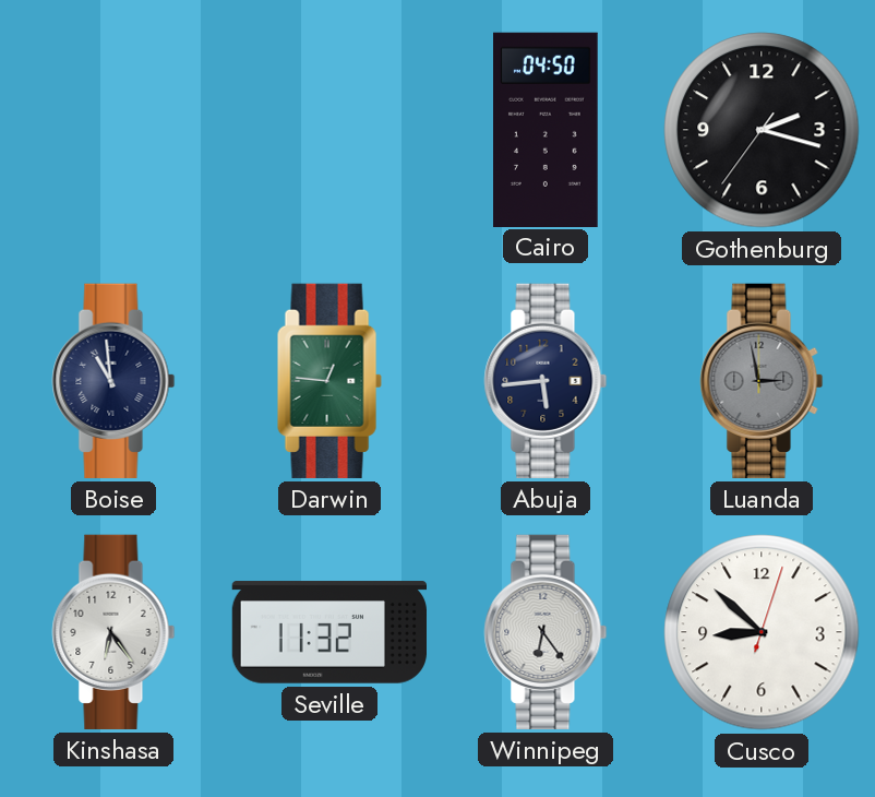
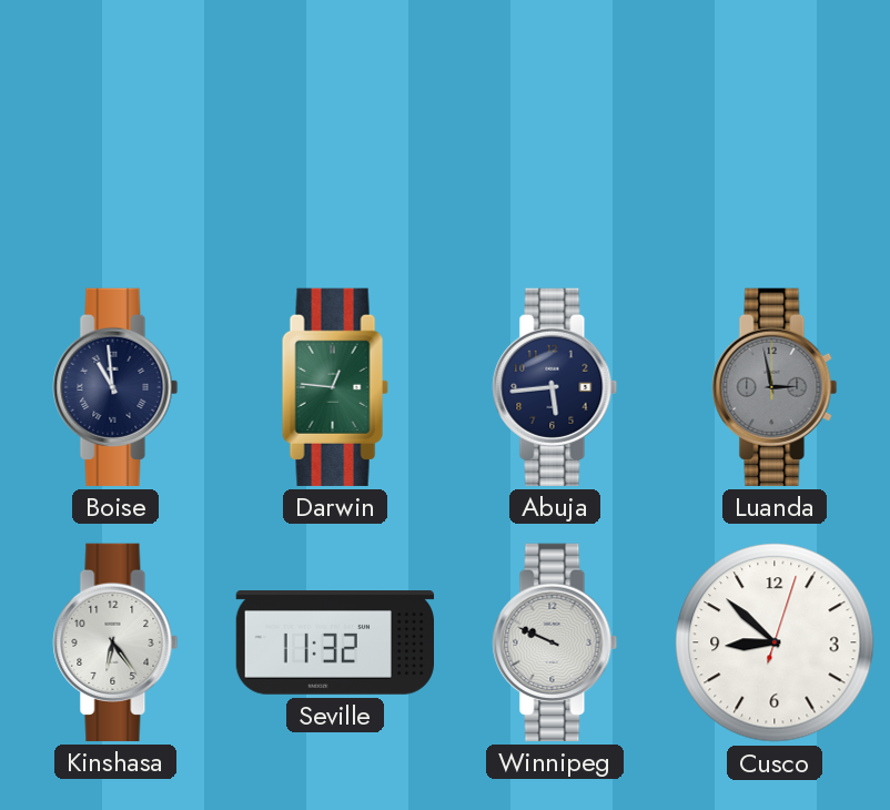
Cairo: 04:50 -> none (546, 129)
Gothenburg: 2:17 -> none (762, 130)
Winnipeg: 6:24 -> 9:49 (555, 642)
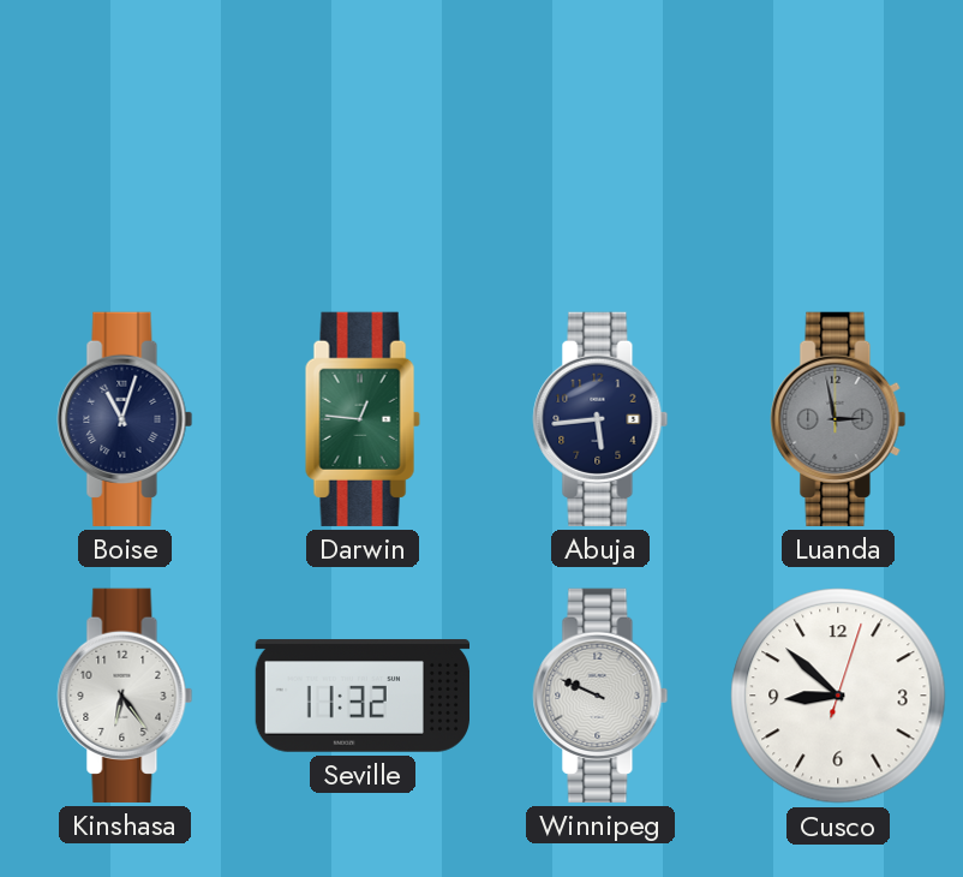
Boise: 10:59 -> 11:03 (125, 419)
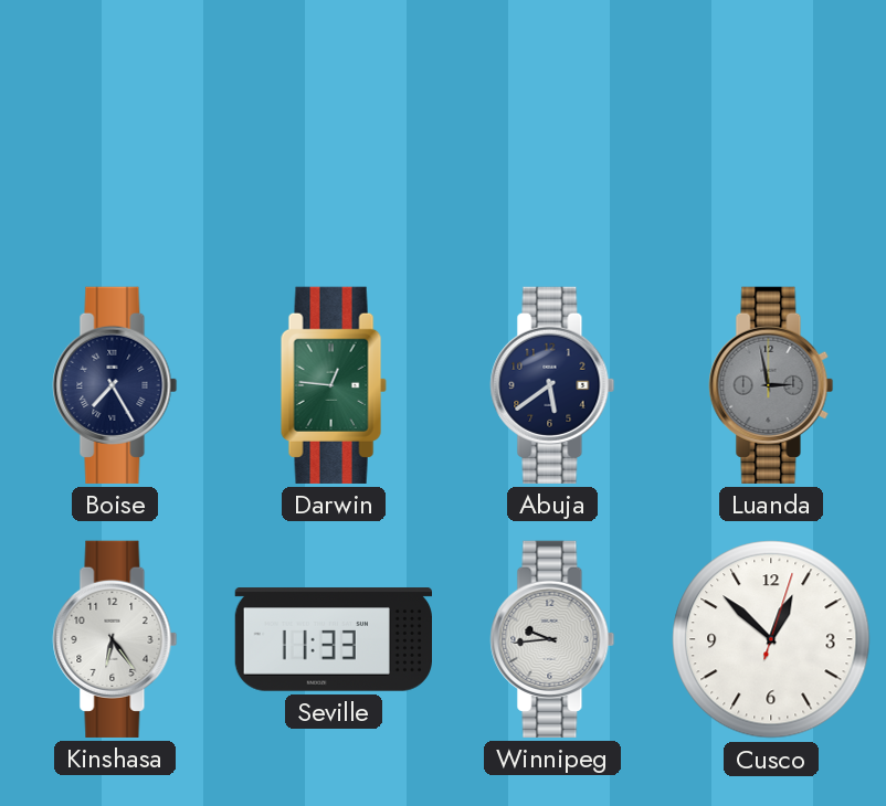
Boise: 11:03 -> 7:25 (115, 385)
Abuja: 5:44 -> 5:39 (552, 385)
Seville: 11:32 -> 11:33 (333, 639)
Winnipeg: 9:49 -> 9:44 (552, 639)
Cusco: 8:52 -> 12:52 (771, 639)
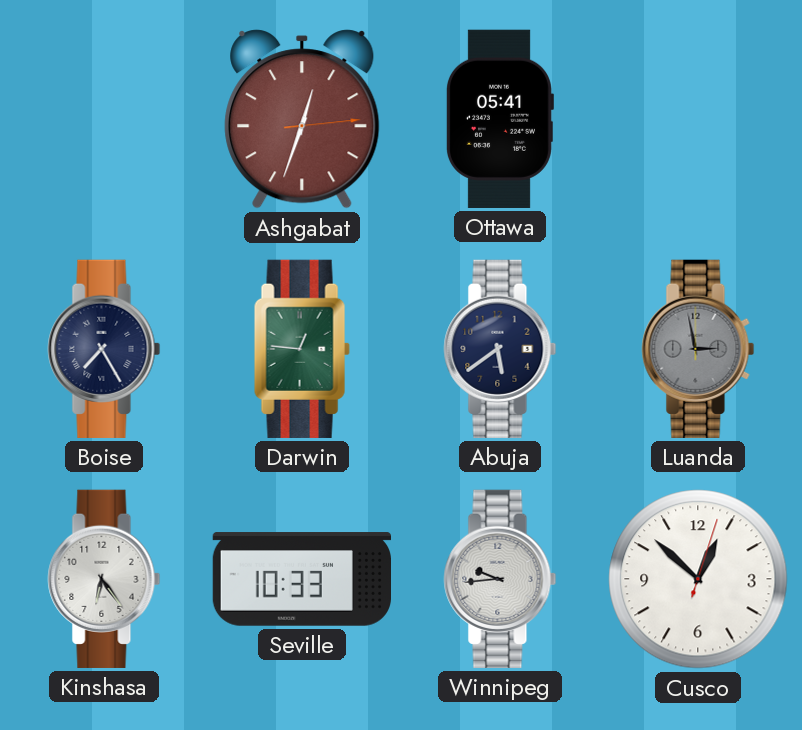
Ashgabat: none -> 12:33 (302, 119)
Ottawa: none -> 05:41 (499, 119)
Seville: 11:33 -> 10:33 (301, 579)
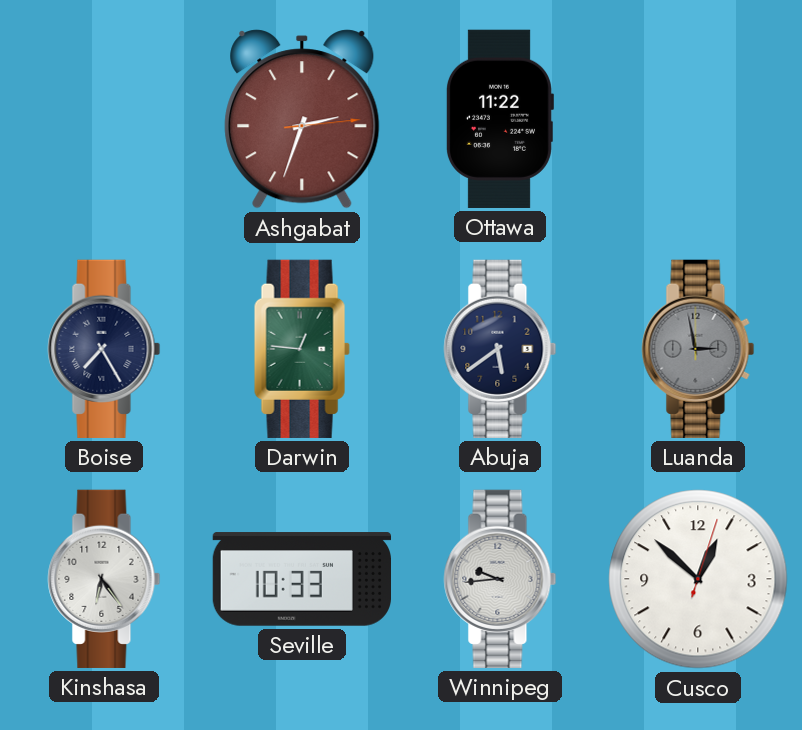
Ashgabat: 12:33 -> 2:33 (302, 119)
Ottawa: 05:41 -> 11:22 (499, 119)
